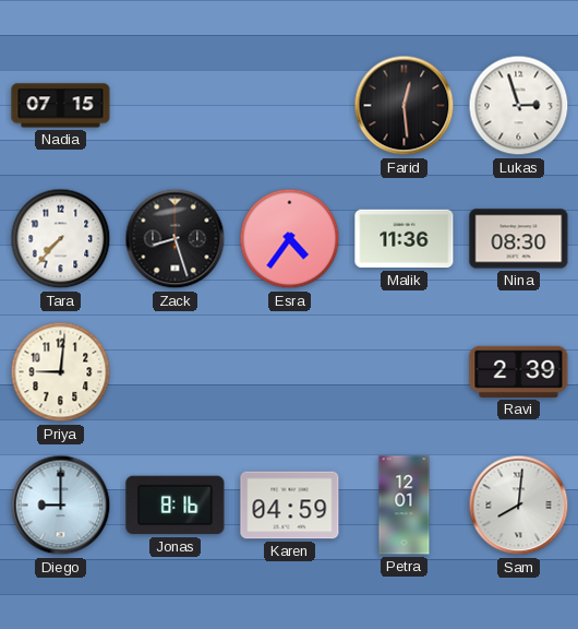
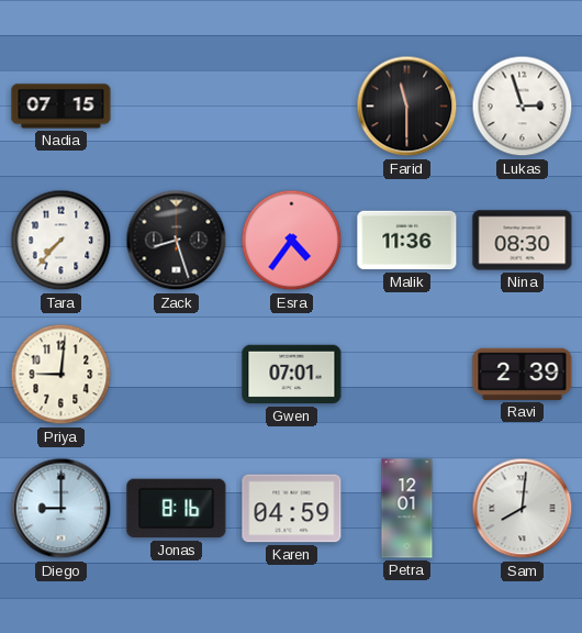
Farid: 12:29 -> 11:30 (407, 107)
Gwen: none -> 07:01 (292, 375)
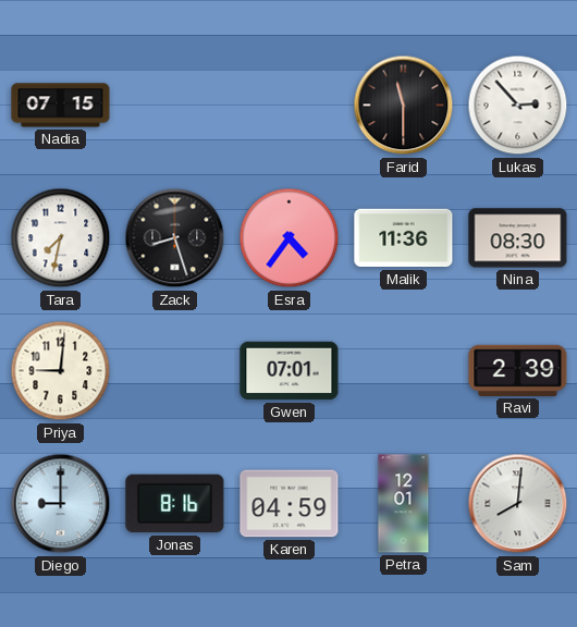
Lukas: 2:57 -> 2:53 (518, 106)
Tara: 7:37 -> 7:32 (61, 238)
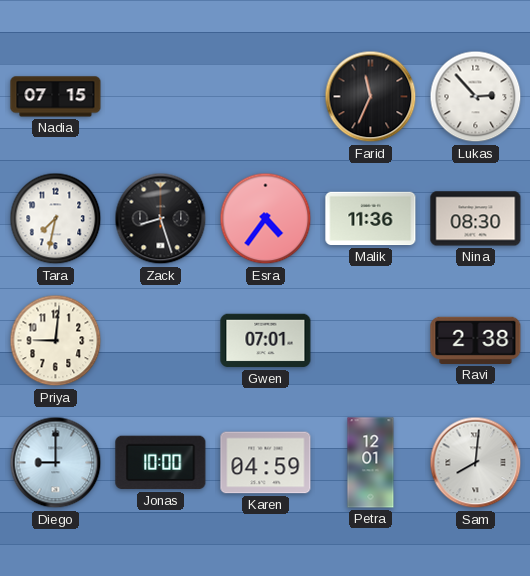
Farid: 11:30 -> 11:34 (371, 97)
Ravi: 2:39 -> 2:38 (476, 340)
Jonas: 8:16 -> 10:00 (161, 463)
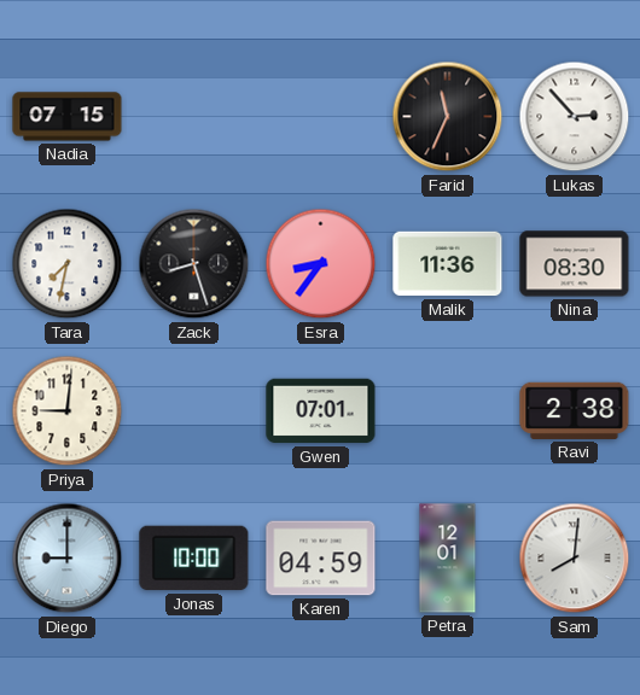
Esra: 4:36 -> 8:36 (321, 264)
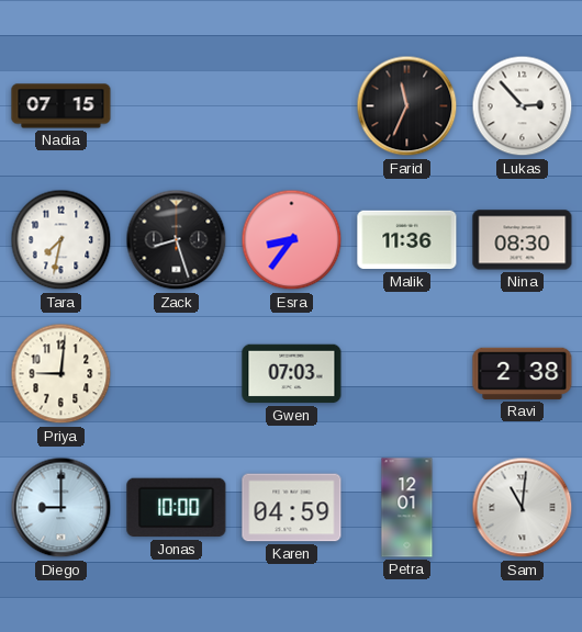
Gwen: 07:01 -> 07:03 (292, 374)
Sam: 8:01 -> 11:01 (523, 508)
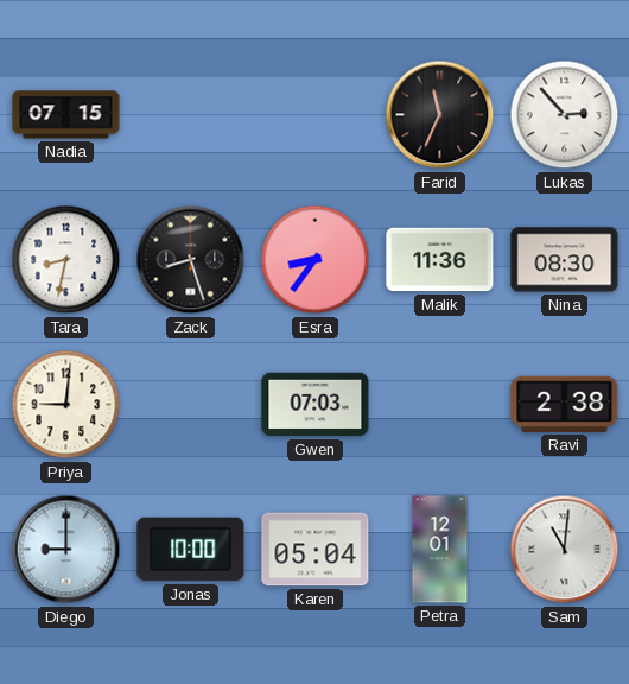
Tara: 7:32 -> 8:32 (66, 260)
Karen: 04:59 -> 05:04 (316, 550)
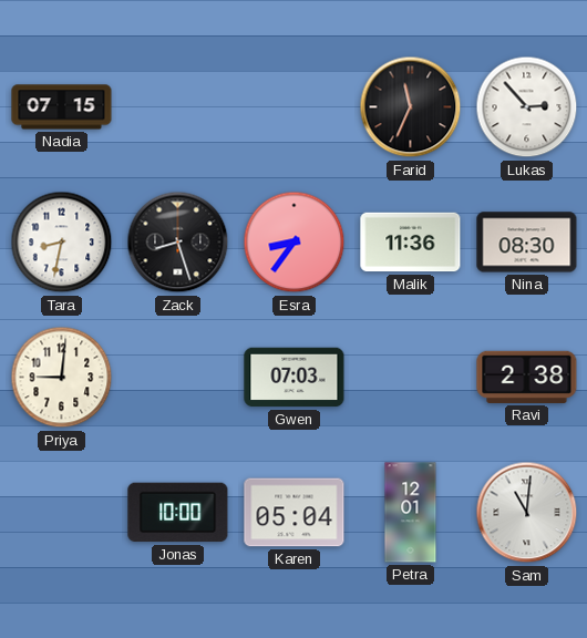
Diego: 9:00 -> none (66, 550)
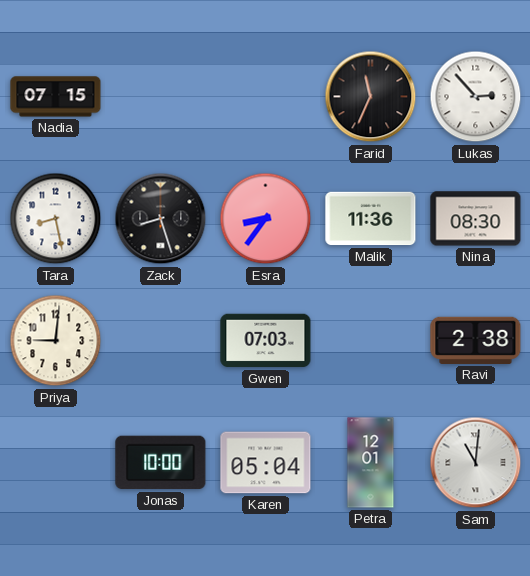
Tara: 8:32 -> 8:28 (56, 219)
